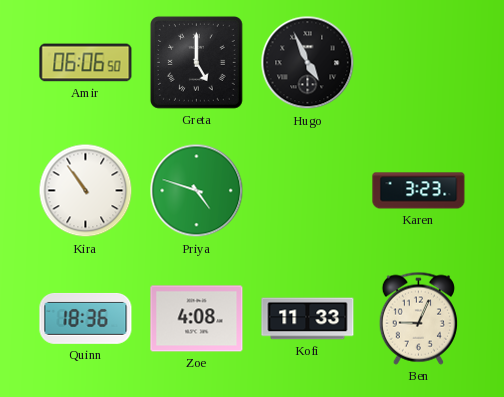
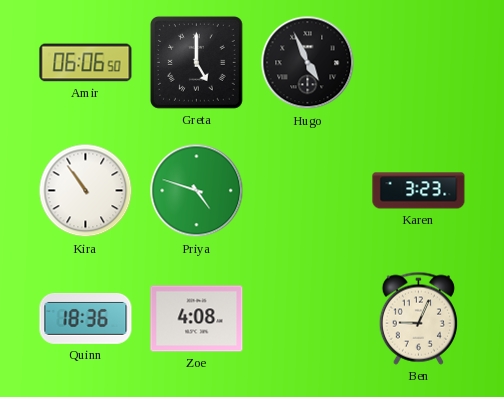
Kofi: 11:33 -> none (308, 319)
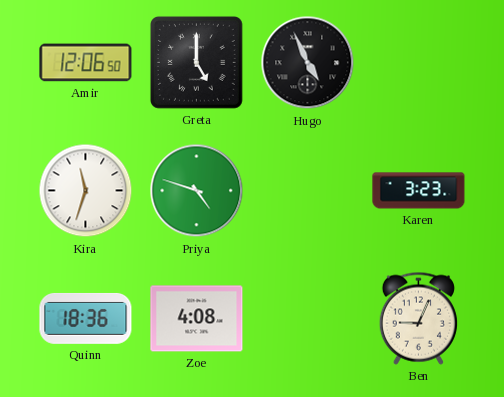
Amir: 06:06 -> 12:06 (86, 63)
Kira: 10:54 -> 11:33 (86, 191)
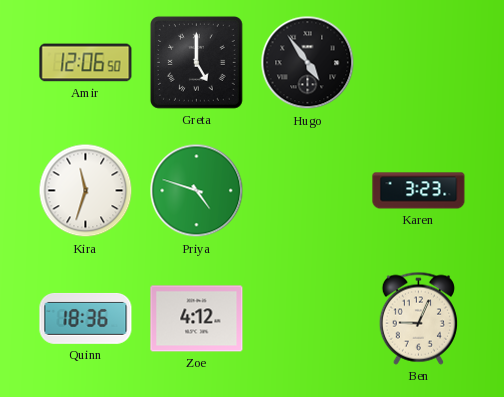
Hugo: 4:56 -> 4:54 (308, 63)
Zoe: 4:08 -> 4:12 (197, 319)
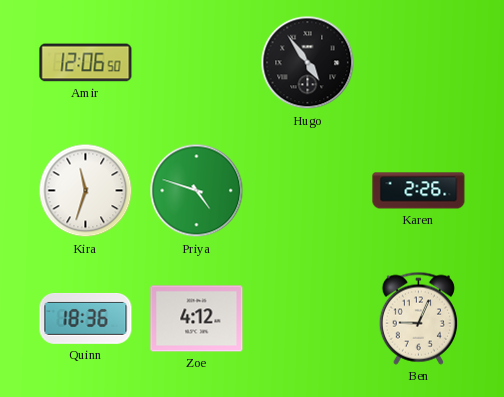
Greta: 5:00 -> none (196, 62)
Karen: 3:23 -> 2:26 (419, 191)
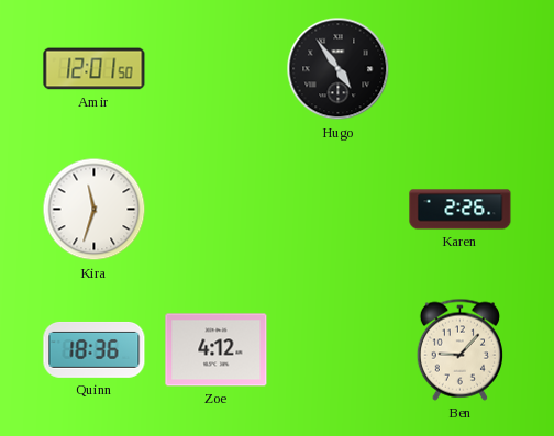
Amir: 12:06 -> 12:01 (95, 69)
Priya: 4:48 -> none (197, 191)
Ben: 9:04 -> 9:07 (459, 349)
